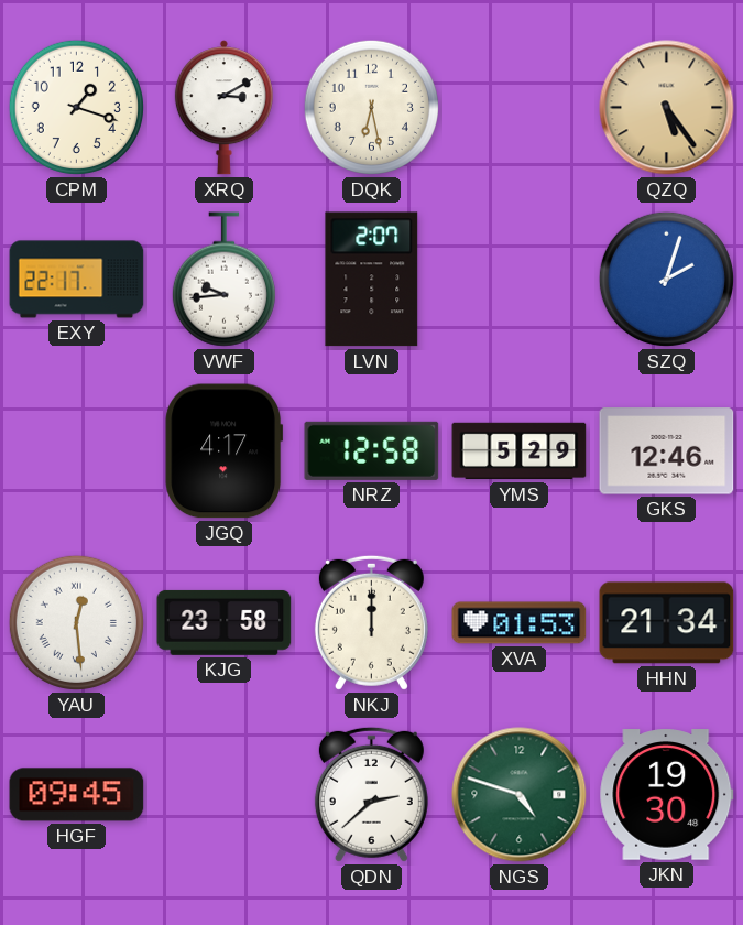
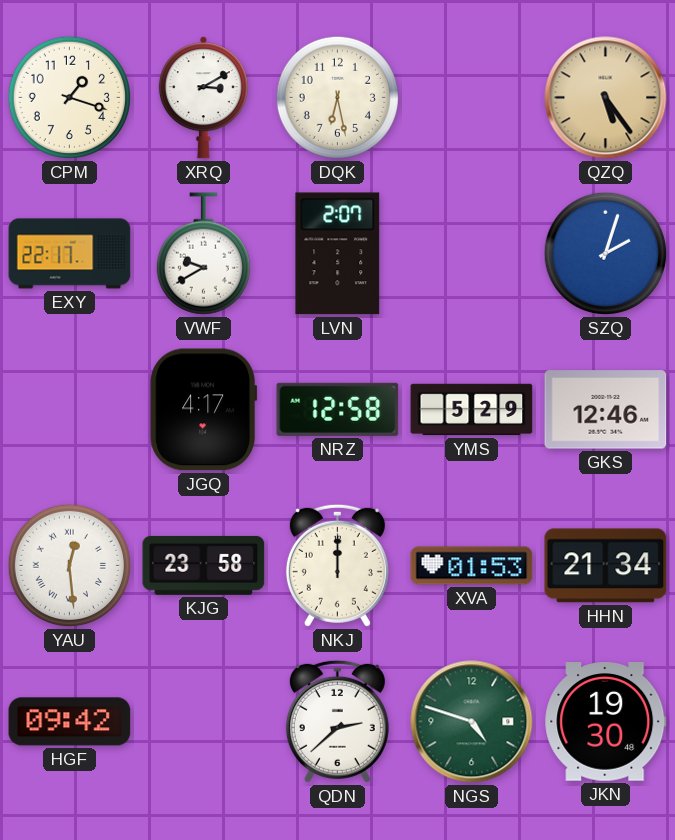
VWF: 9:44 -> 9:40 (203, 254)
HGF: 09:45 -> 09:42 (70, 722)
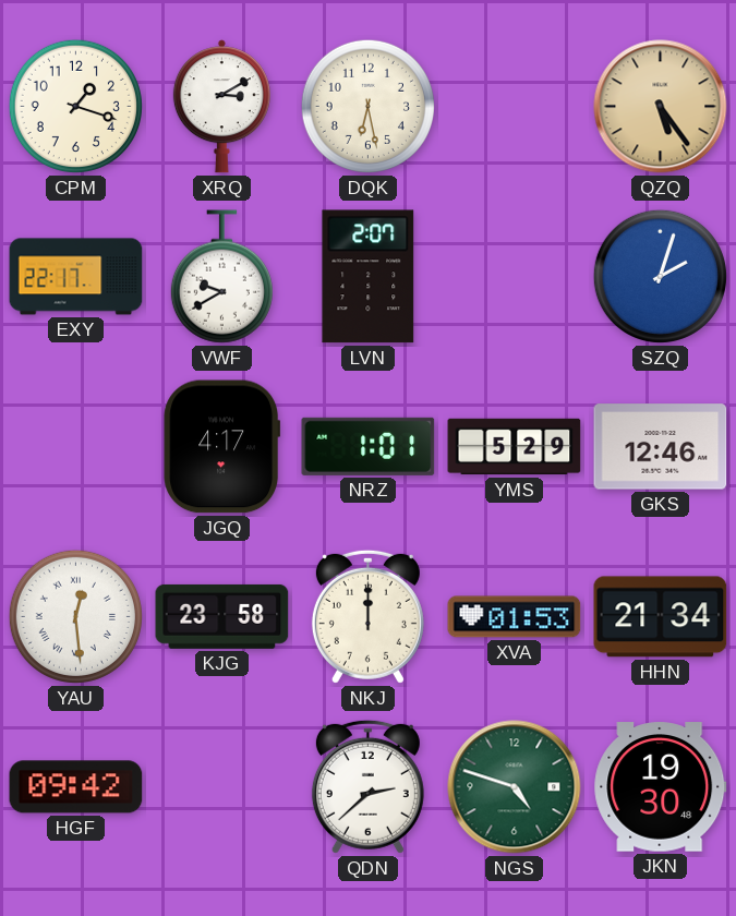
NRZ: 12:58 -> 1:01 (369, 446)
